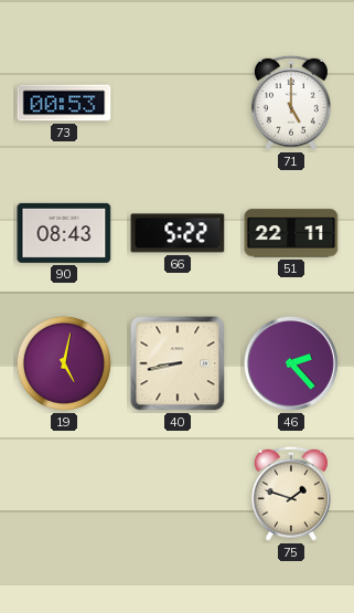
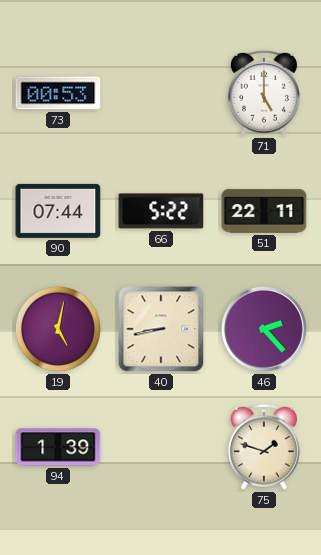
90: 08:43 -> 07:44 (58, 211)
94: none -> 1:39 (58, 447)
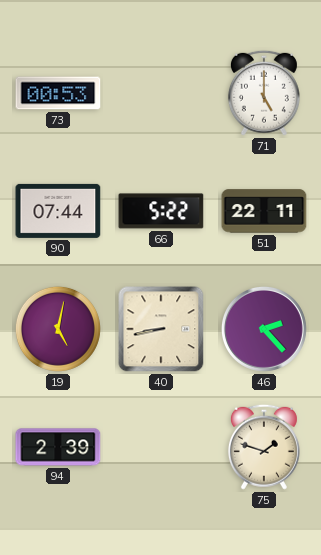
94: 1:39 -> 2:39 (58, 447)
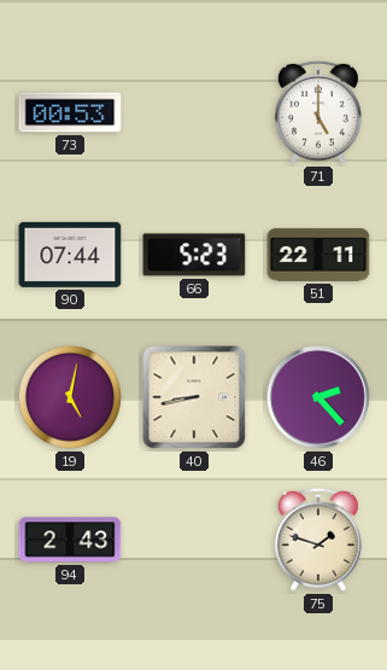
66: 5:22 -> 5:23 (194, 255)
94: 2:39 -> 2:43 (70, 540)
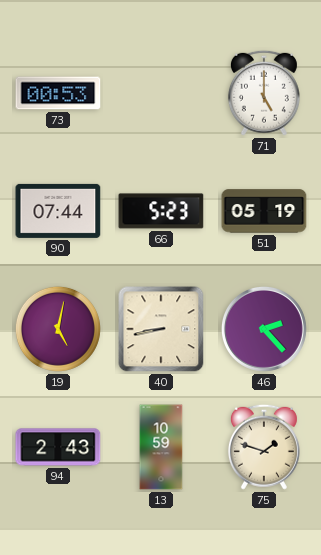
51: 22:11 -> 05:19 (264, 211)
13: none -> 10:59 (161, 447)
